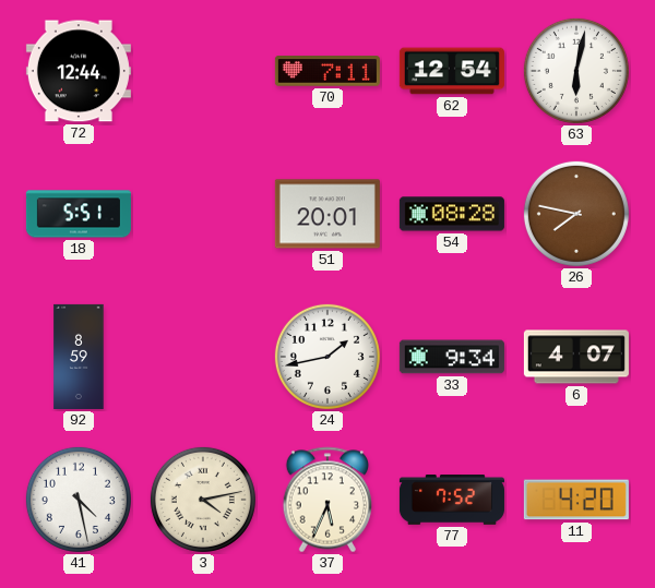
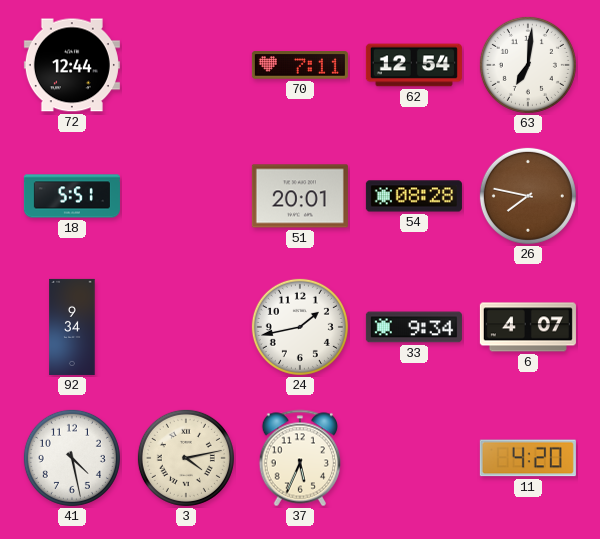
63: 6:02 -> 7:01 (528, 65)
92: 8:59 -> 9:34 (72, 327)
77: 7:52 -> none (452, 500)
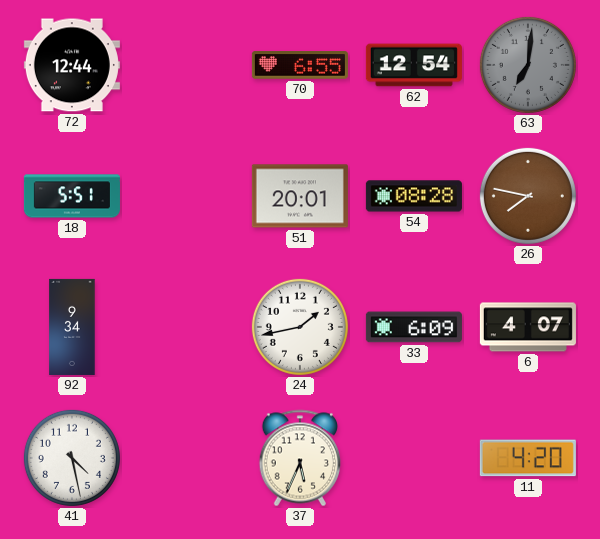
70: 7:11 -> 6:55 (300, 65)
63 dial: white -> grey (528, 65)
33: 9:34 -> 6:09 (414, 327)
3: 4:13 -> none (186, 458)
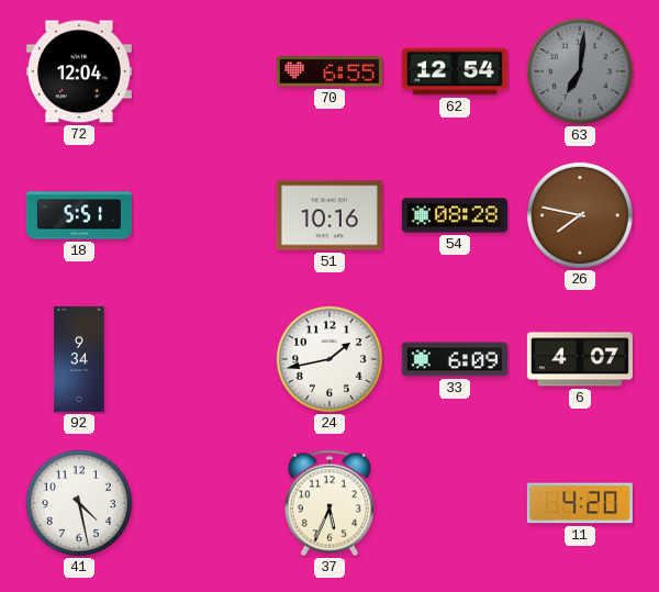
72: 12:44 -> 12:04 (79, 71)
51: 20:01 -> 10:16 (329, 215)
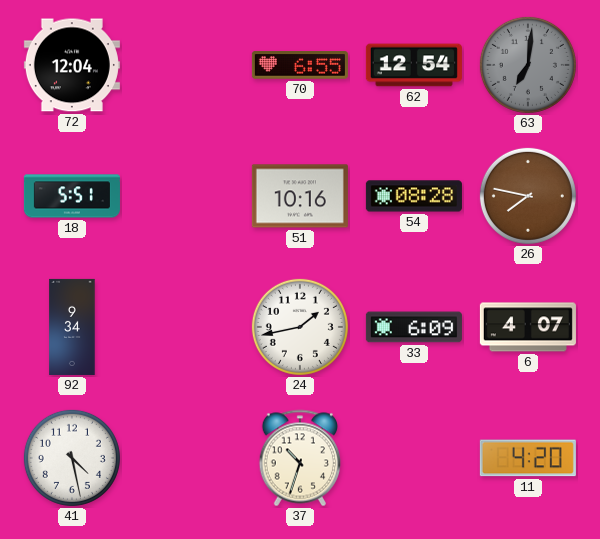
37: 5:34 -> 10:33 (299, 458)
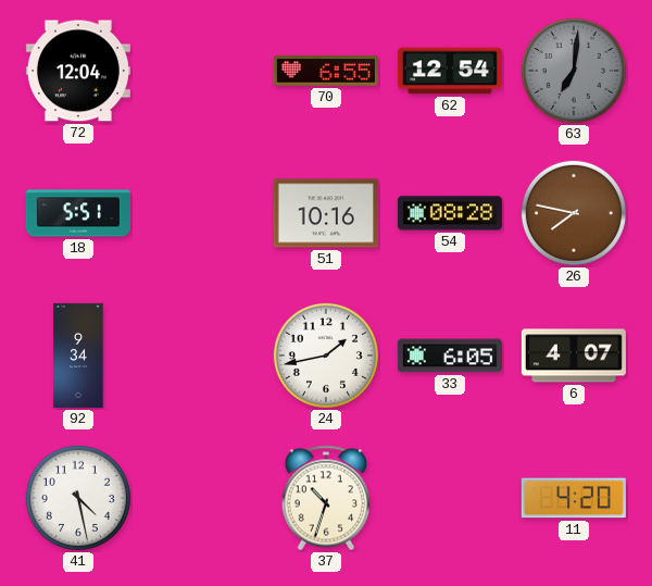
33: 6:09 -> 6:05 (450, 356)
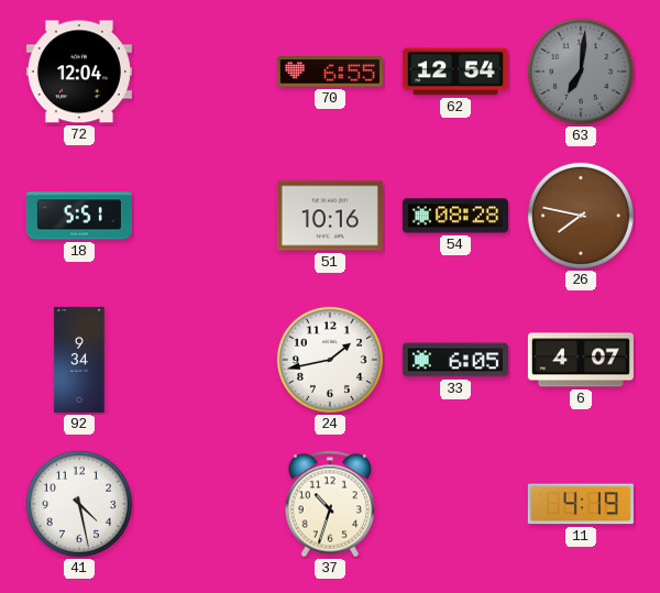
11: 4:20 -> 4:19 (581, 504)
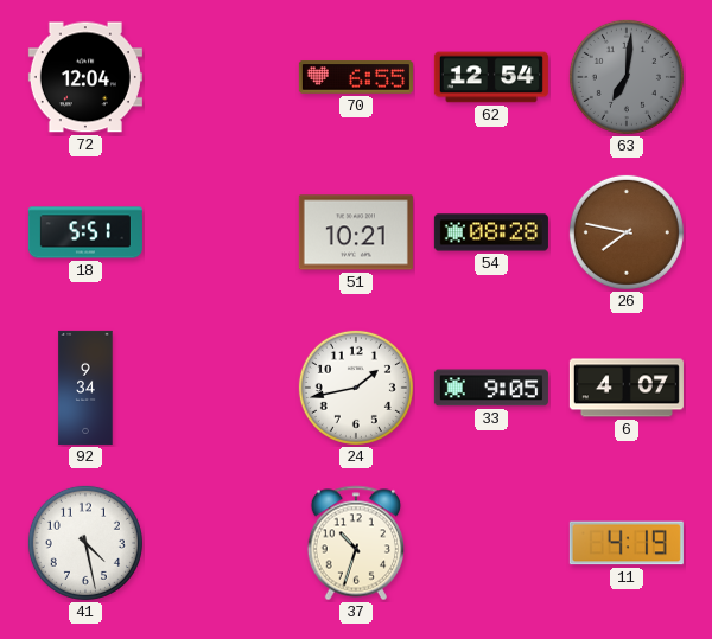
51: 10:16 -> 10:21 (356, 232)
33: 6:05 -> 9:05 (491, 388)
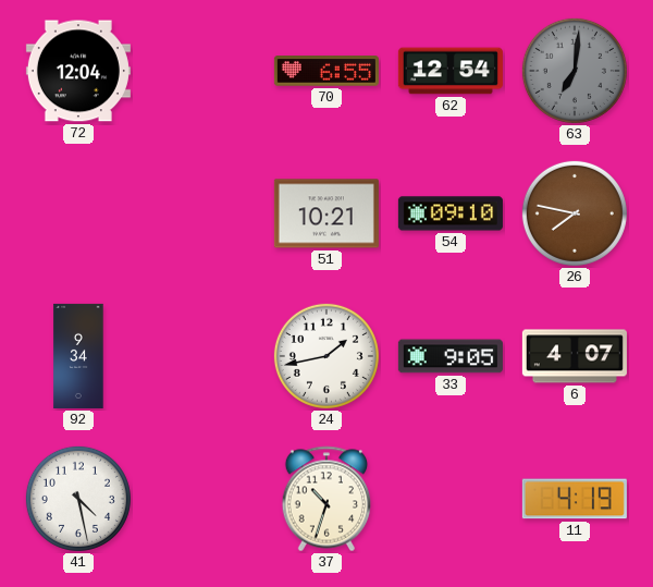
18: 5:51 -> none (85, 232)
54: 08:28 -> 09:10 (451, 213)
